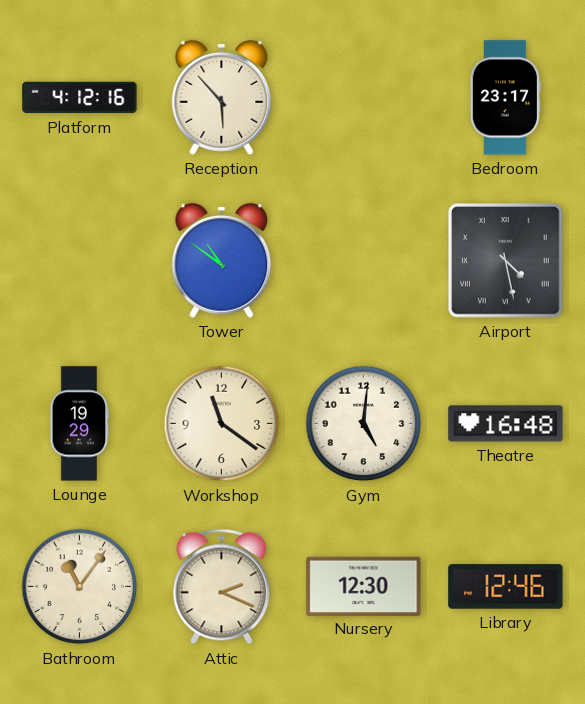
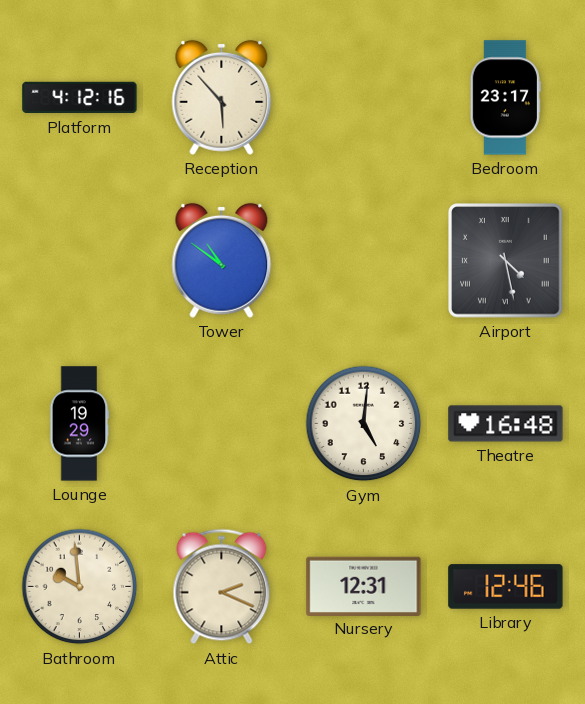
Workshop: 11:21 -> none (222, 424)
Bathroom: 11:06 -> 9:59 (80, 587)
Nursery: 12:30 -> 12:31 (364, 586)
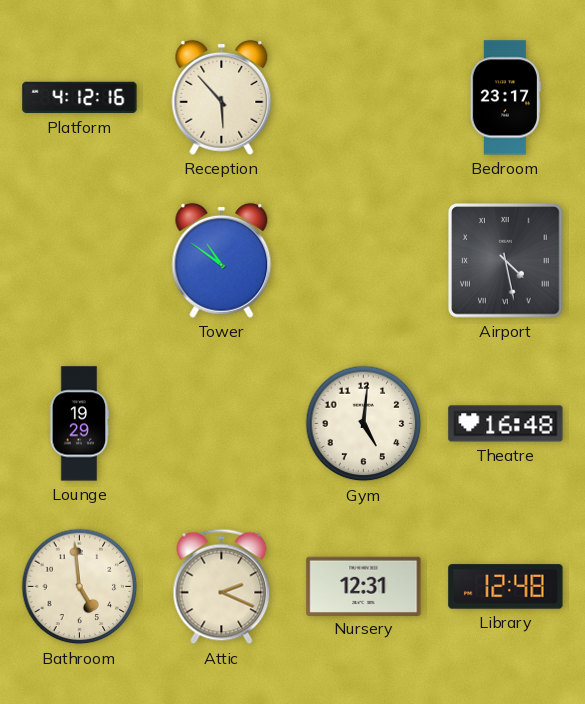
Bathroom: 9:59 -> 4:59 (80, 587)
Library: 12:46 -> 12:48 (506, 587)
